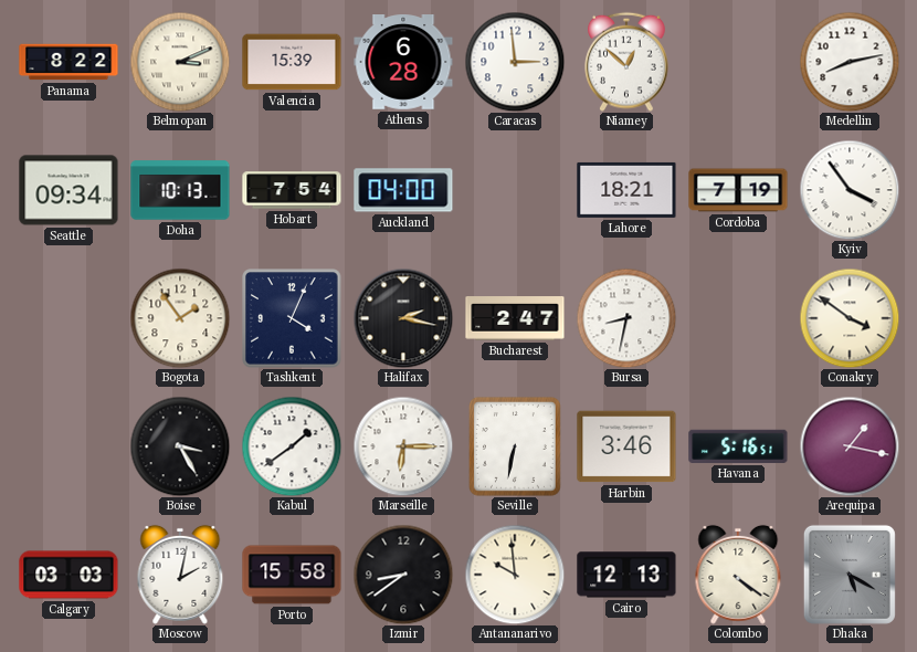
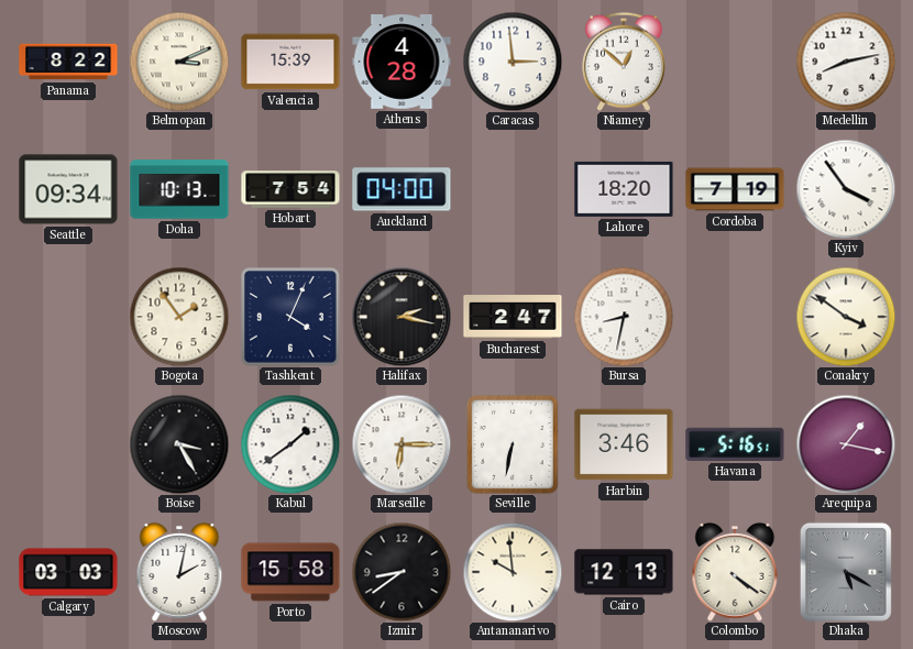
Athens: 6:28 -> 4:28 (402, 63)
Lahore: 18:21 -> 18:20 (624, 189)
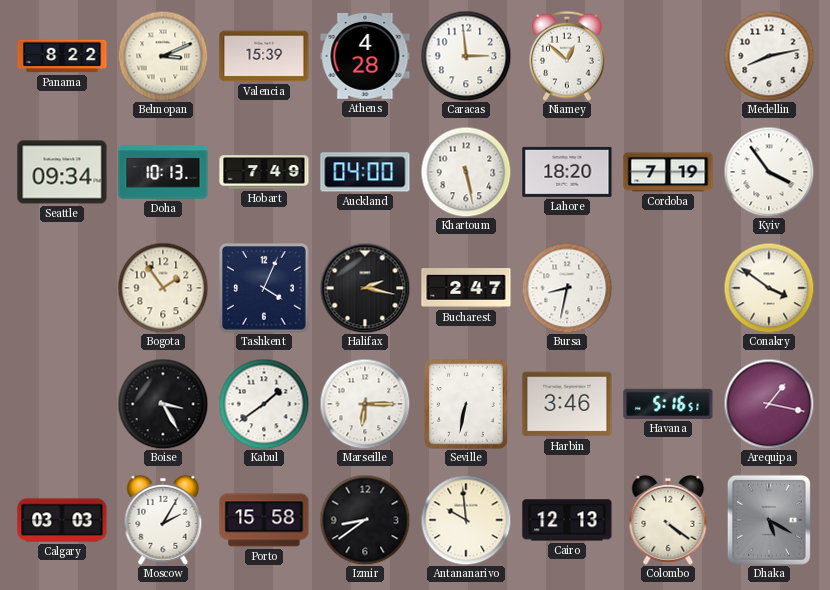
Hobart: 7:54 -> 7:49 (264, 172)
Khartoum: none -> 5:28 (466, 172)
Moscow: 2:02 -> 2:05 (163, 520)
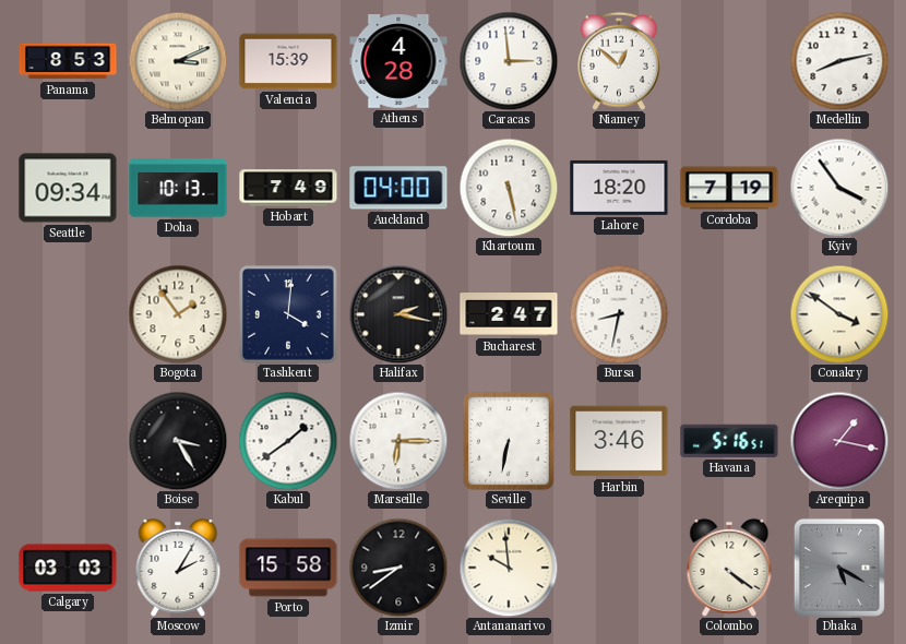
Panama: 8:22 -> 8:53 (68, 61)
Tashkent: 4:04 -> 4:01 (288, 314)
Cairo: 12:13 -> none (567, 520)
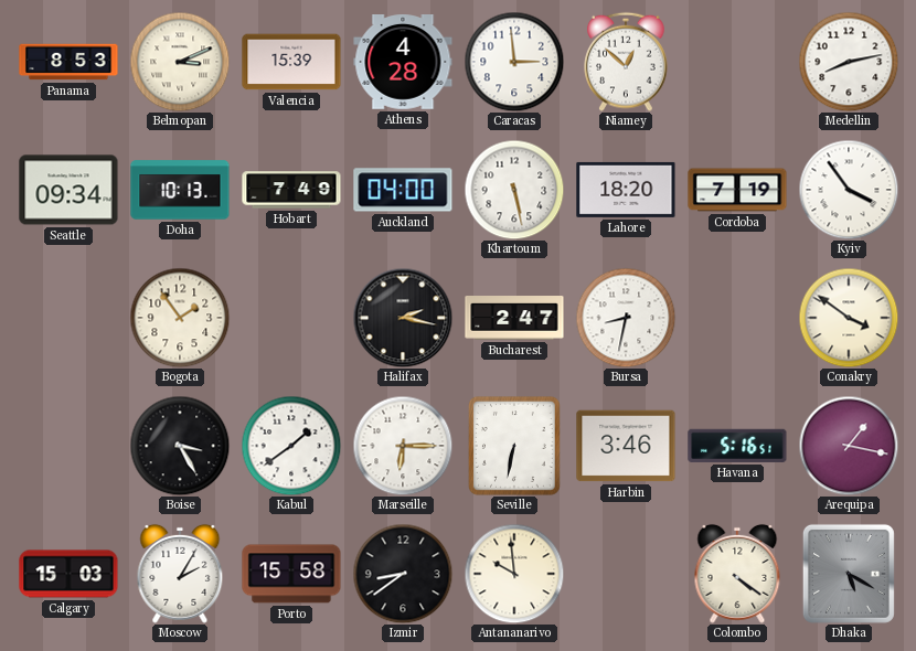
Tashkent: 4:01 -> none (288, 314)
Calgary: 03:03 -> 15:03 (68, 574)
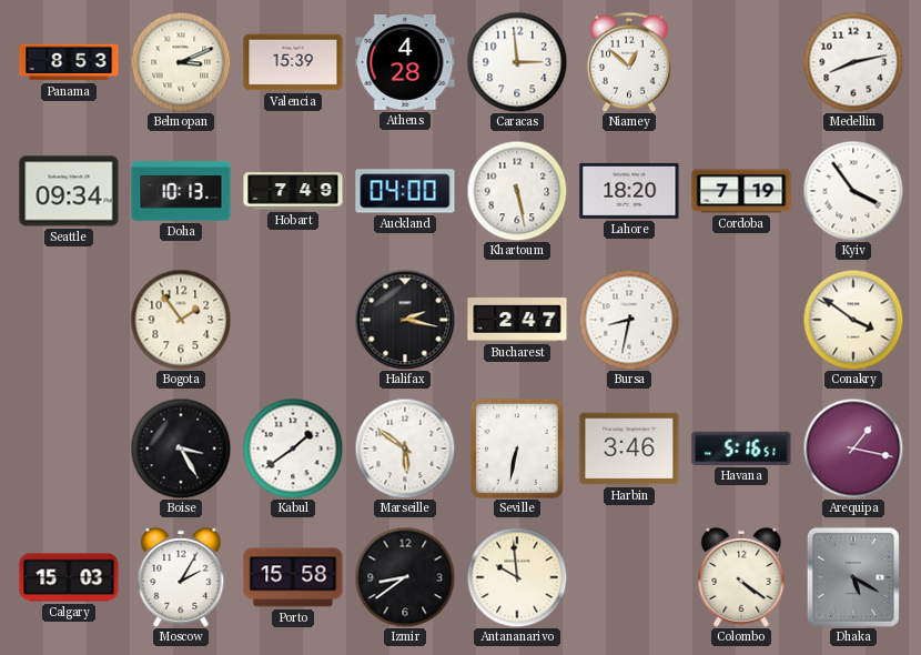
Marseille: 6:15 -> 5:51 (405, 449)
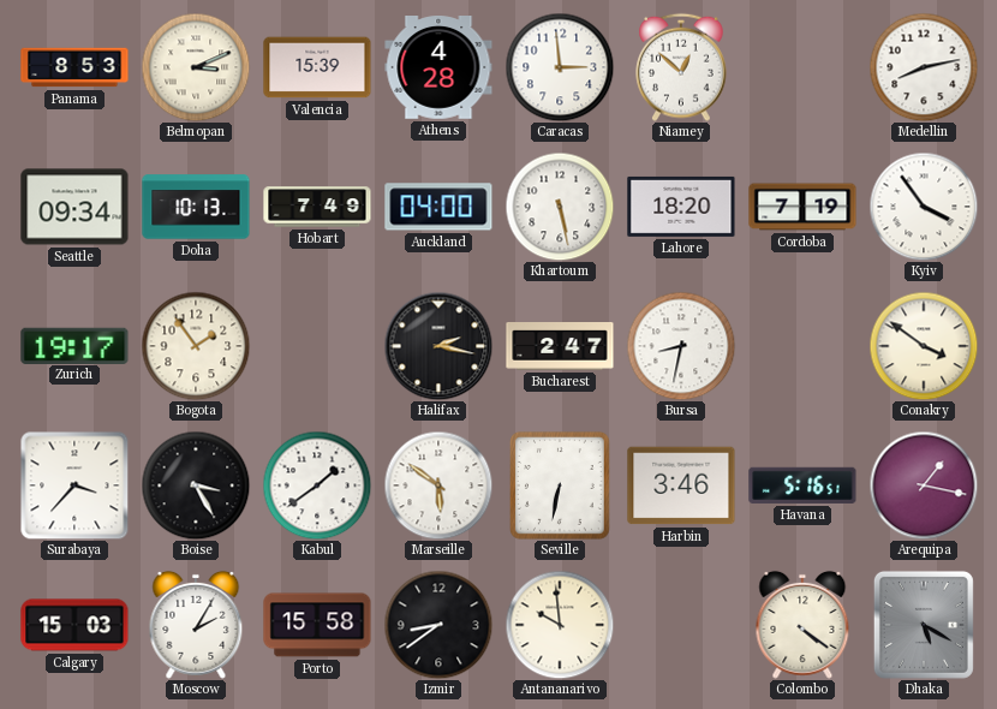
Zurich: none -> 19:17 (74, 345)
Surabaya: none -> 3:37 (74, 485)
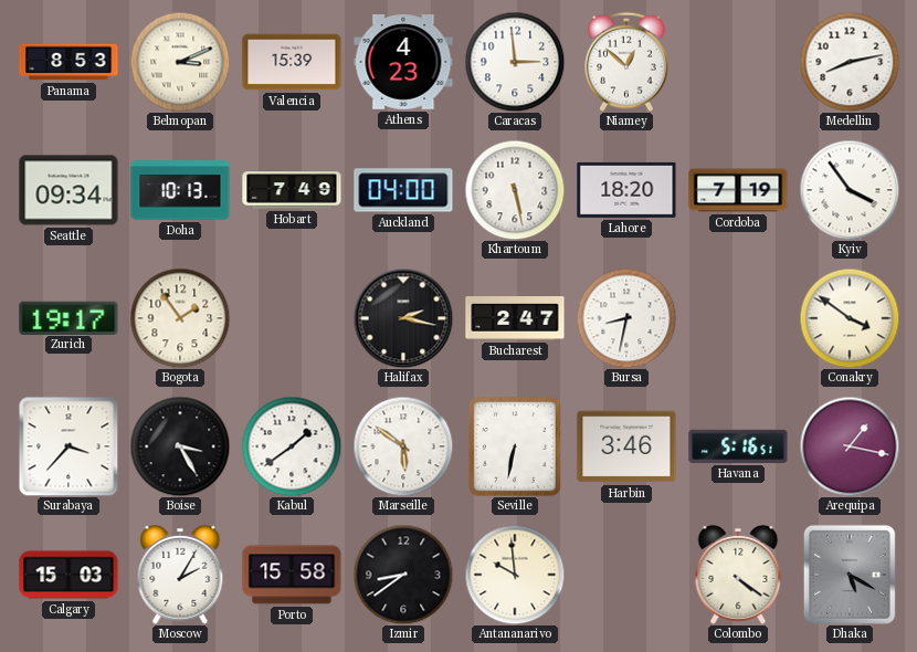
Athens: 4:28 -> 4:23 (403, 63)
